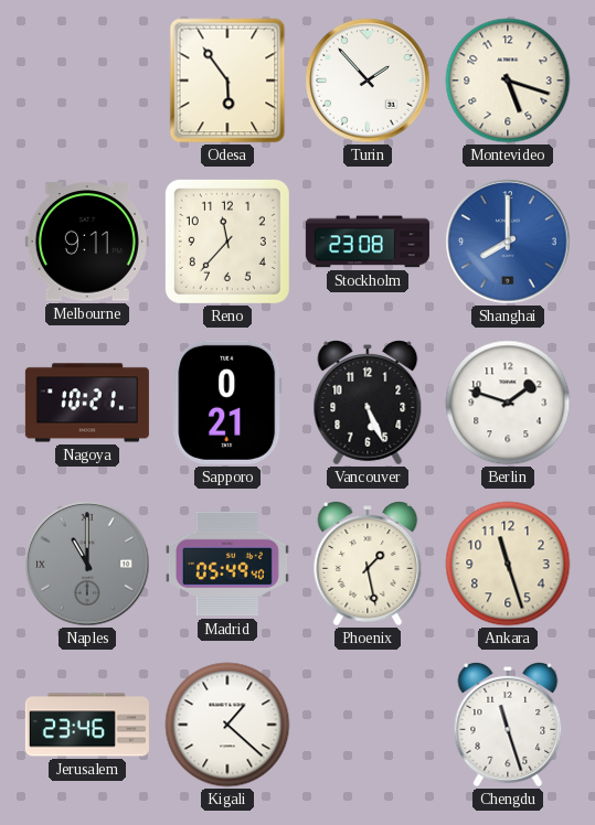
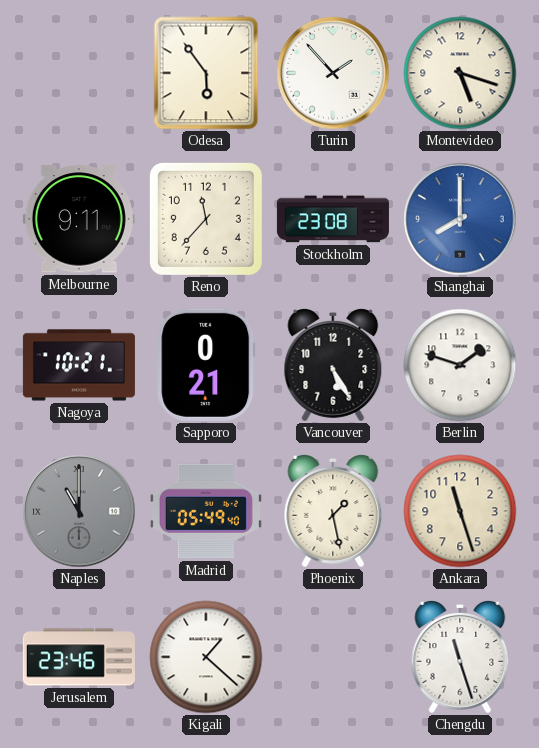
Vancouver: 5:26 -> 5:25 (333, 366)
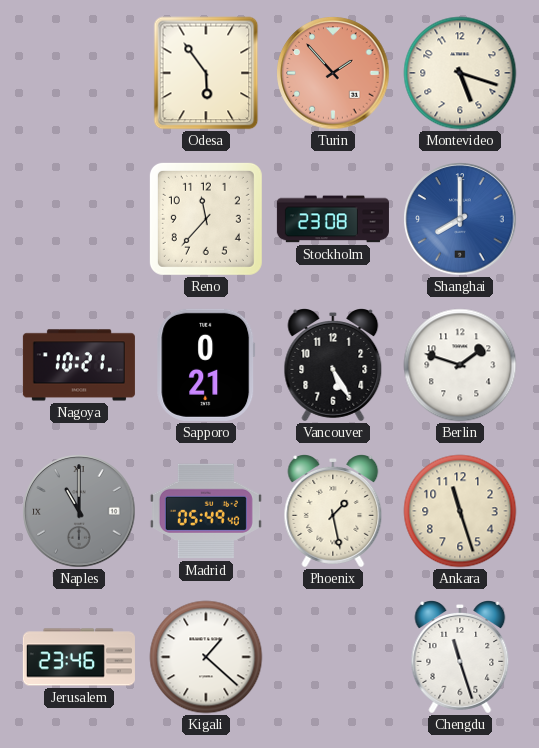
Turin dial: white -> salmon (333, 73)
Melbourne: 9:11 -> none (79, 219)
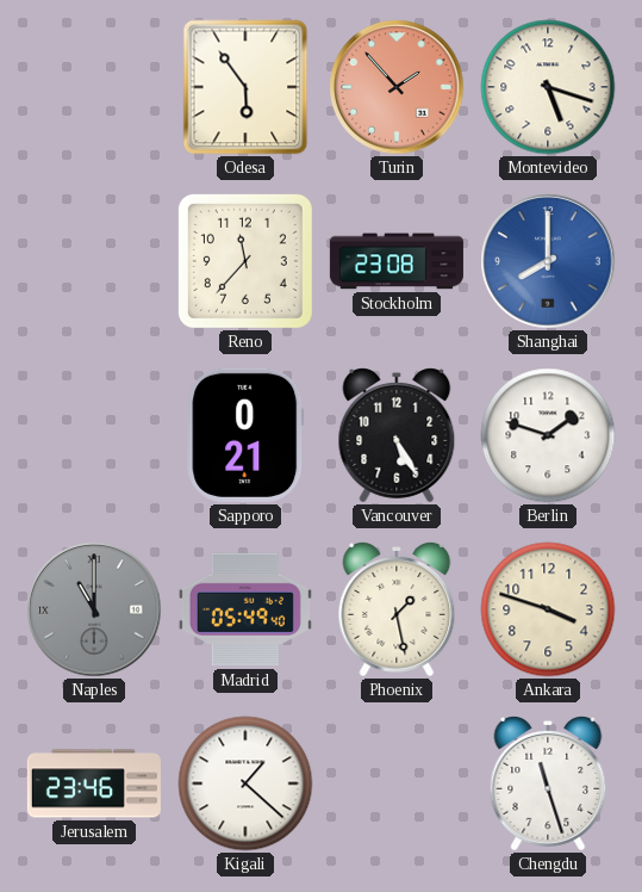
Nagoya: 10:21 -> none (79, 365)
Ankara: 11:27 -> 3:48 (548, 609)
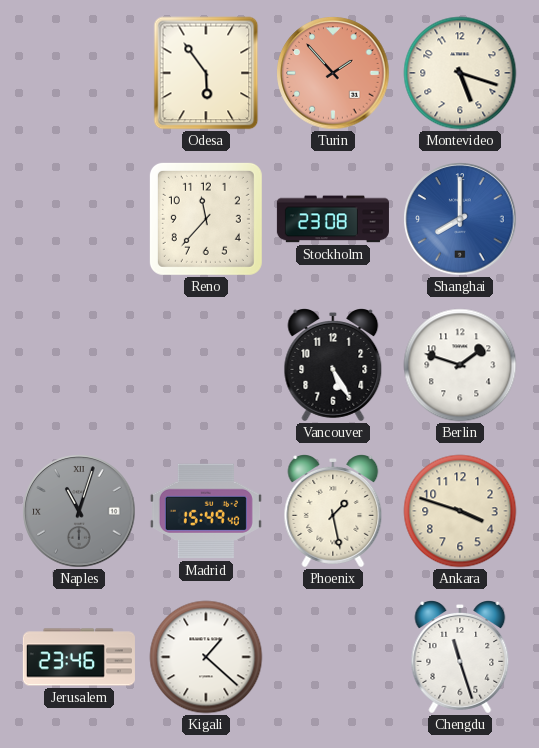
Sapporo: 0:21 -> none (245, 435)
Naples: 11:00 -> 11:03 (79, 511)
Madrid: 05:49 -> 15:49 (206, 511)
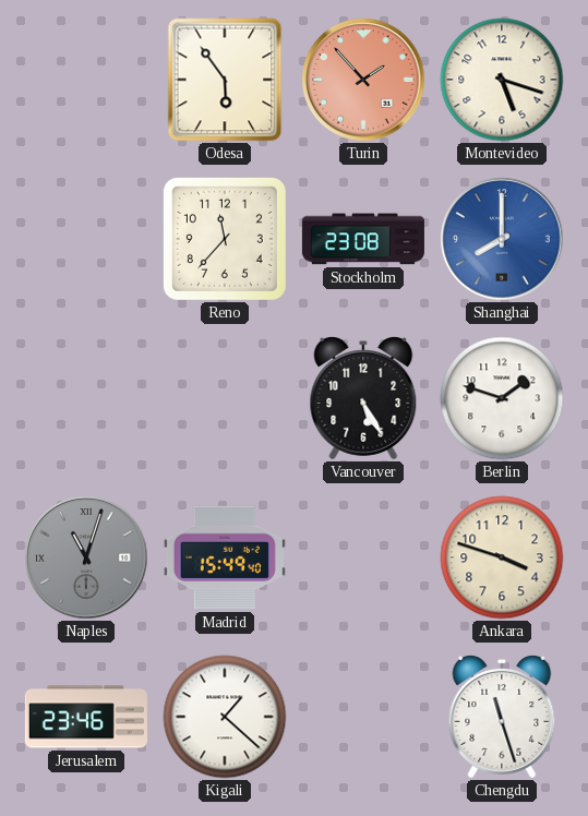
Phoenix: 1:28 -> none (333, 512)
